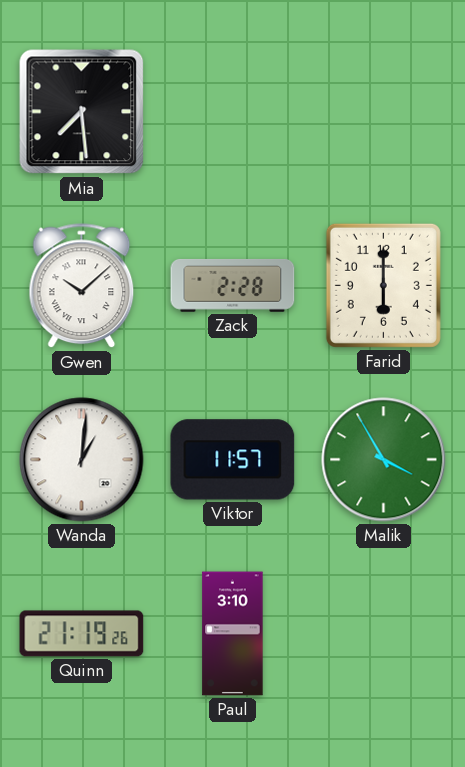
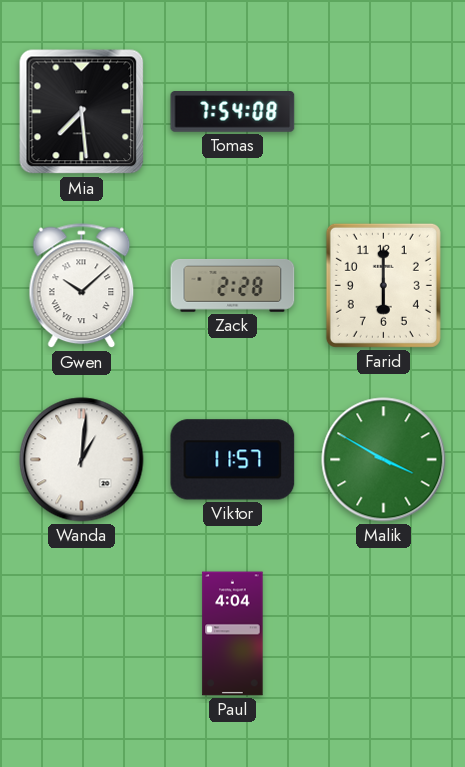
Tomas: none -> 7:54 (233, 112)
Malik: 3:55 -> 3:50 (384, 460)
Quinn: 21:19 -> none (82, 634)
Paul: 3:10 -> 4:04 (233, 634)
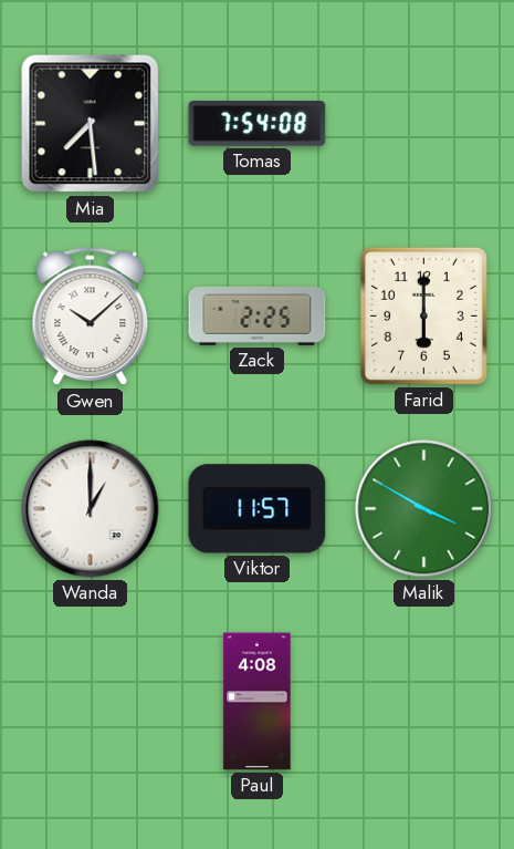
Zack: 2:28 -> 2:25 (258, 315)
Wanda: 1:01 -> 1:00 (91, 509)
Paul: 4:04 -> 4:08 (258, 702)
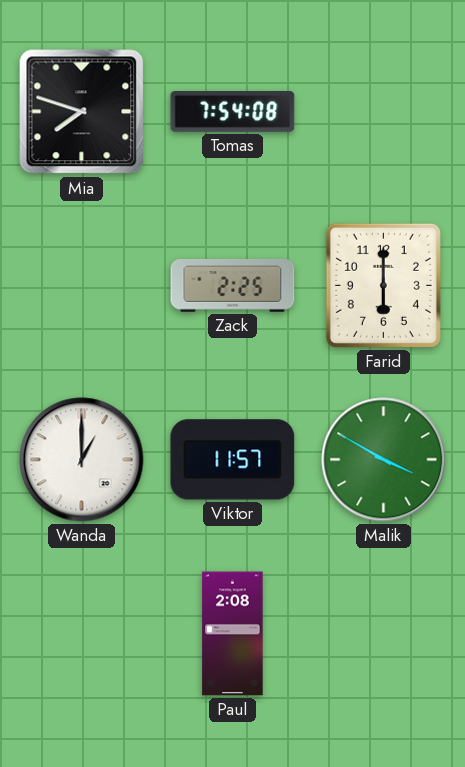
Mia: 7:29 -> 7:48 (82, 112)
Gwen: 10:08 -> none (91, 317)
Paul: 4:08 -> 2:08 (233, 634)
